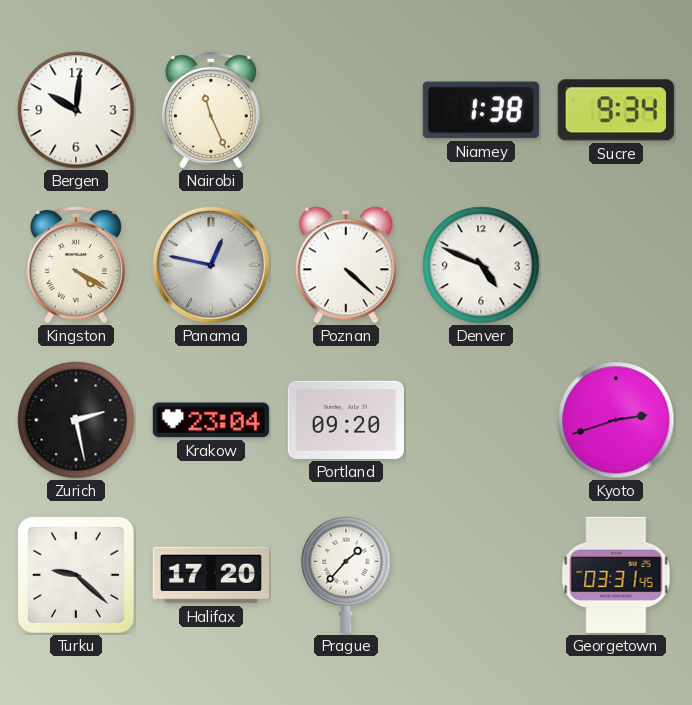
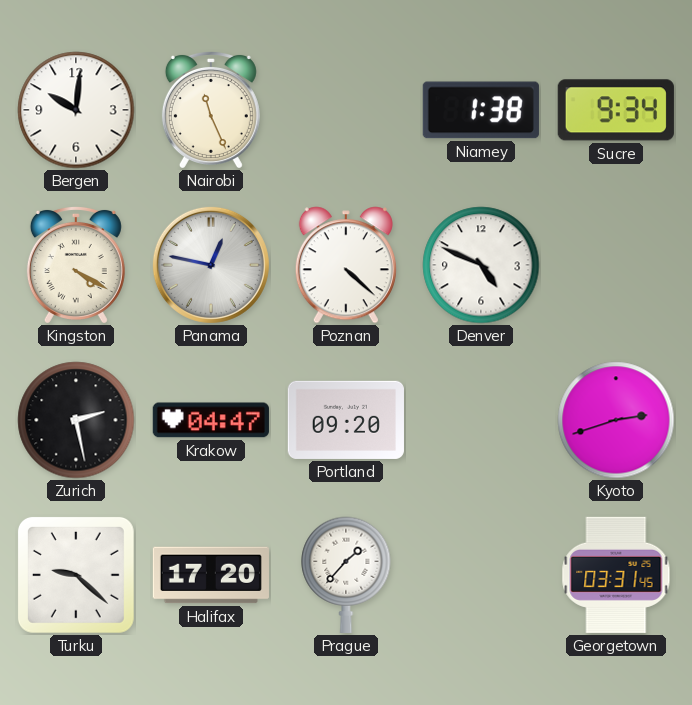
Krakow: 23:04 -> 04:47 (211, 420)
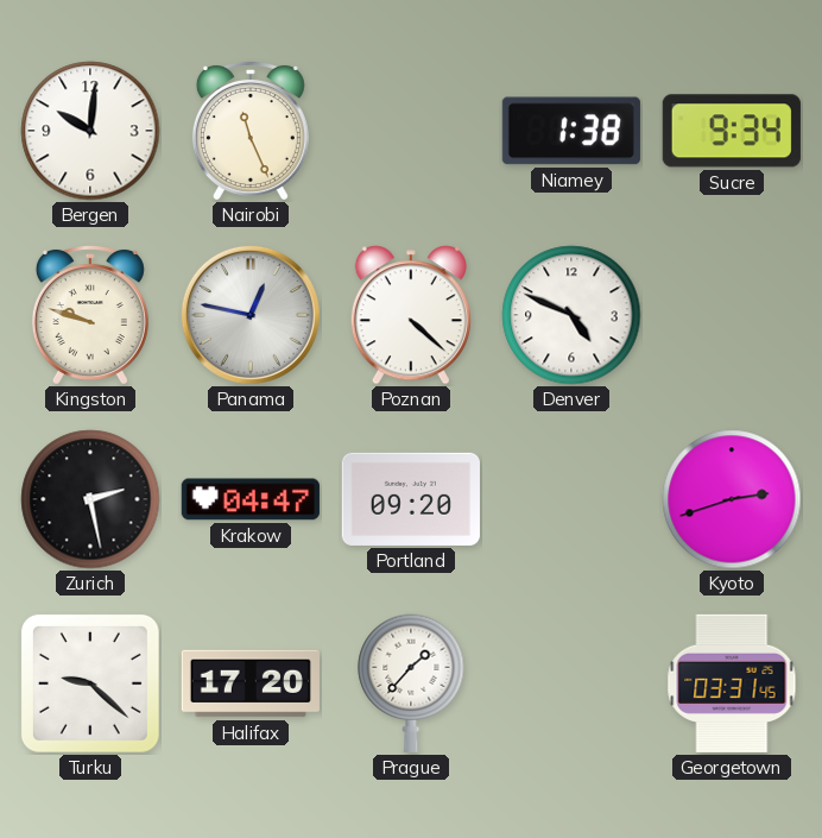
Kingston: 4:20 -> 9:48 (90, 314)
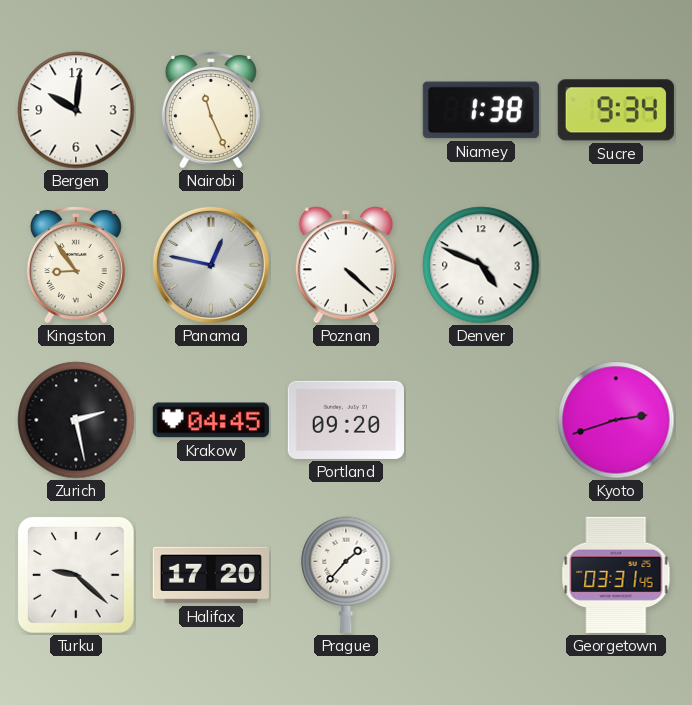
Kingston: 9:48 -> 8:54 (76, 264)
Krakow: 04:47 -> 04:45 (211, 420)
